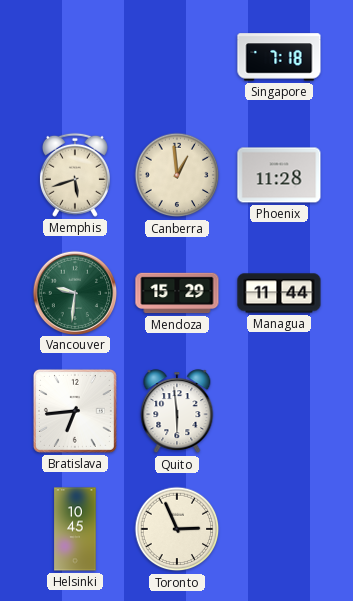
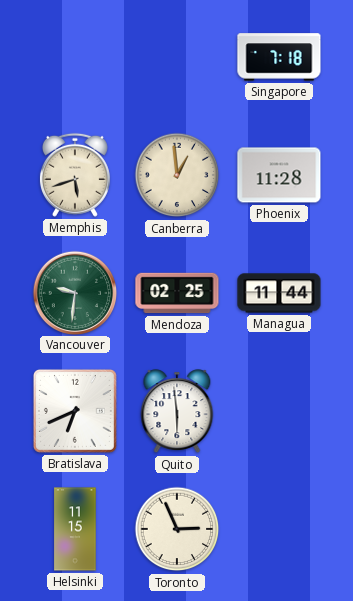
Mendoza: 15:29 -> 02:25 (177, 293)
Bratislava: 6:44 -> 6:41 (75, 411)
Helsinki: 10:45 -> 11:15 (75, 529)
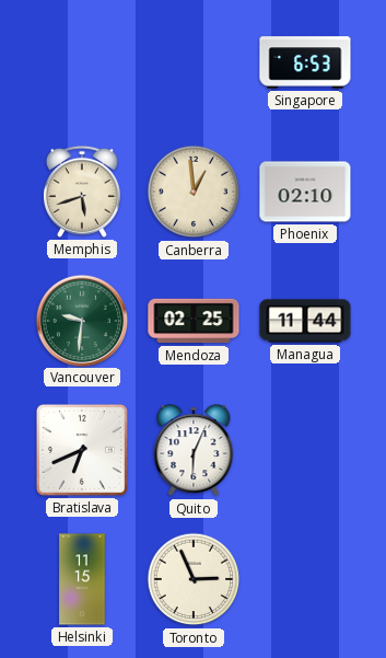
Singapore: 7:18 -> 6:53 (305, 62)
Phoenix: 11:28 -> 02:10 (305, 192)
Quito: 5:59 -> 6:04 (194, 451)
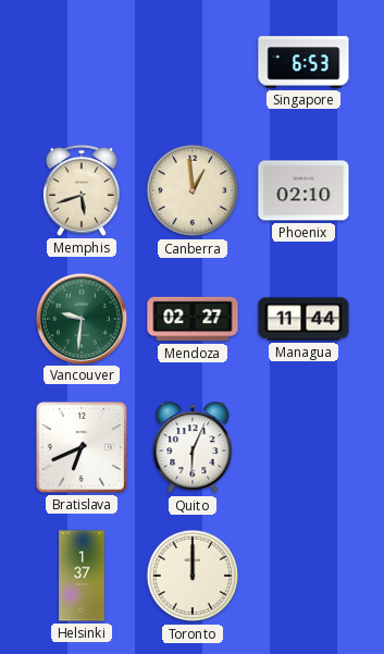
Mendoza: 02:25 -> 02:27 (193, 319)
Helsinki: 11:15 -> 1:37 (82, 576)
Toronto: 2:56 -> 12:00 (193, 576)
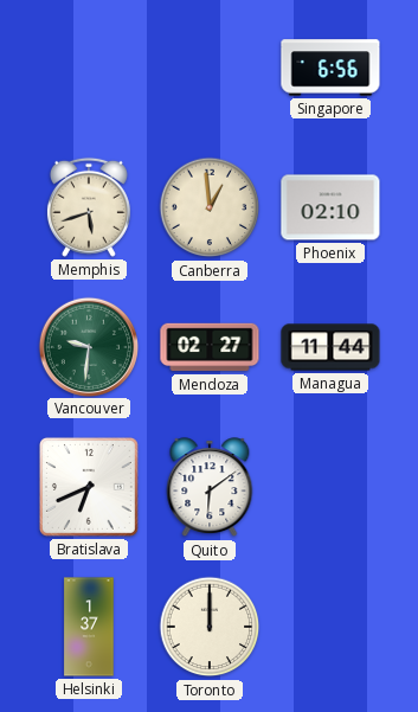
Singapore: 6:53 -> 6:56 (330, 68)
Quito: 6:04 -> 6:09 (210, 488)
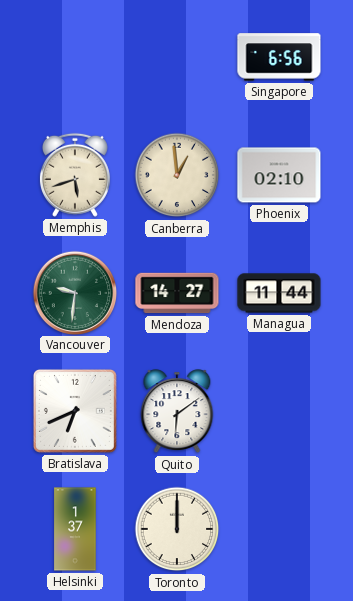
Mendoza: 02:27 -> 14:27 (177, 293)
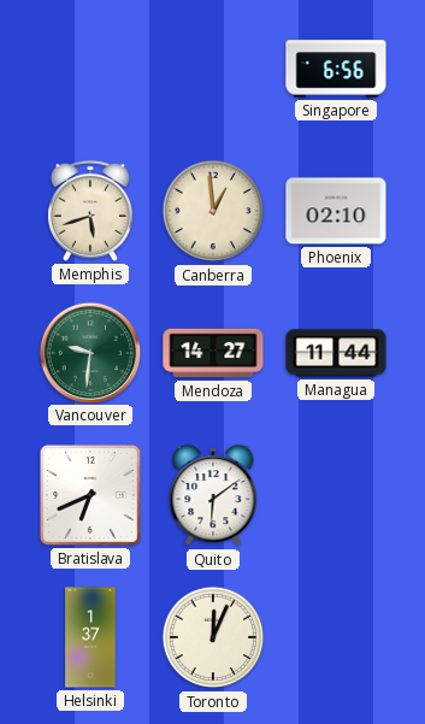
Toronto: 12:00 -> 12:04 (213, 637)
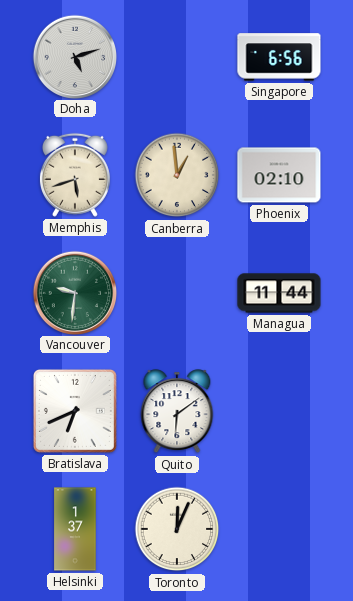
Doha: none -> 5:12 (74, 56)
Mendoza: 14:27 -> none (213, 353)
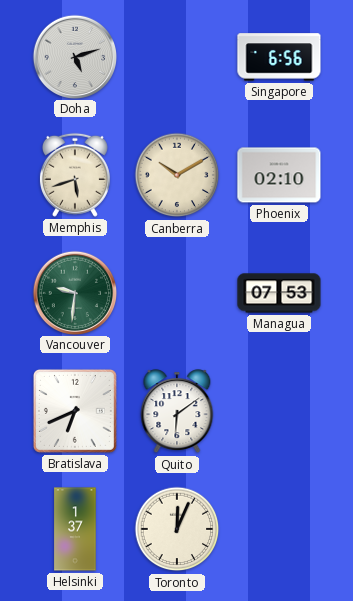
Canberra: 12:59 -> 10:10 (177, 175)
Managua: 11:44 -> 07:53 (279, 293)
